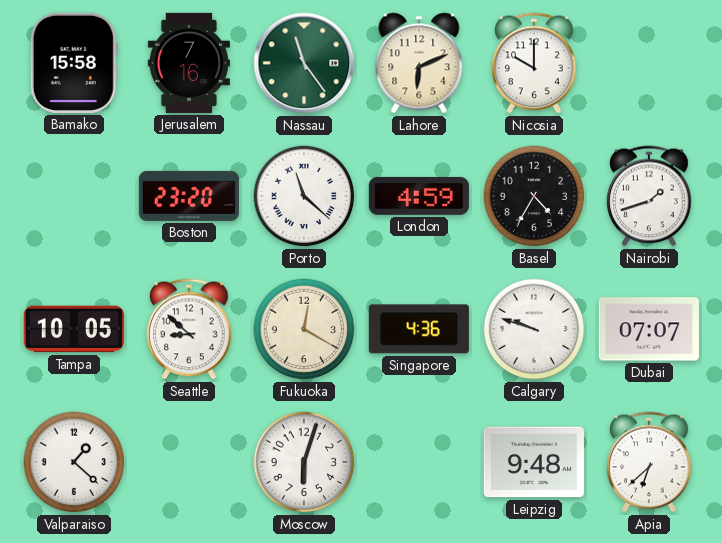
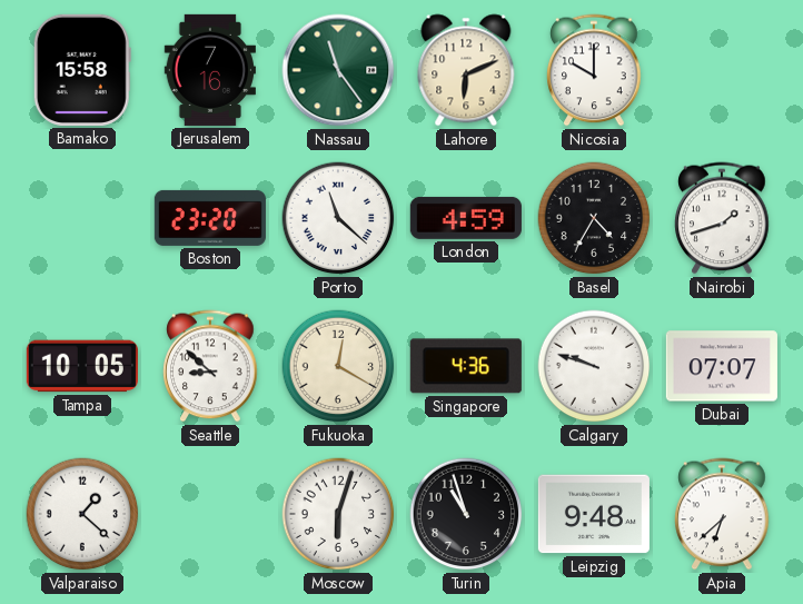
Turin: none -> 10:57 (466, 514)
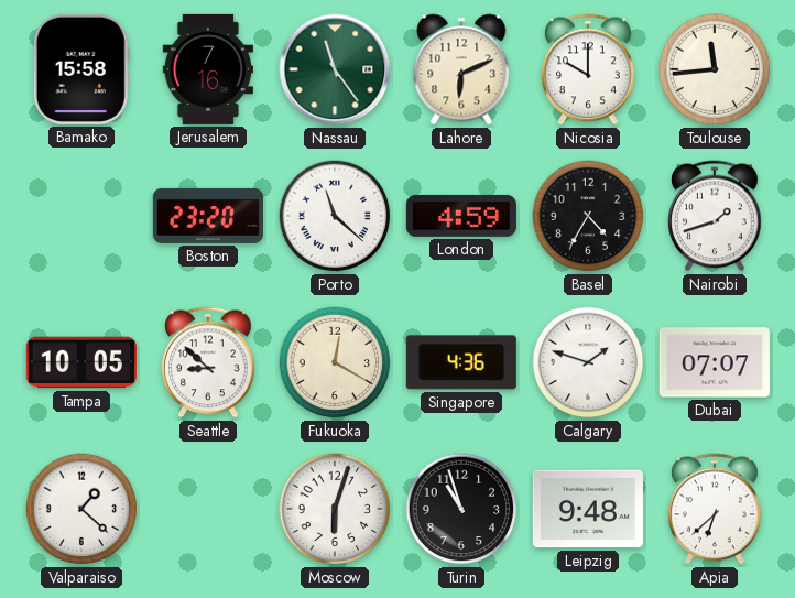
Toulouse: none -> 11:44 (715, 69)
Calgary: 9:48 -> 1:48 (588, 362)
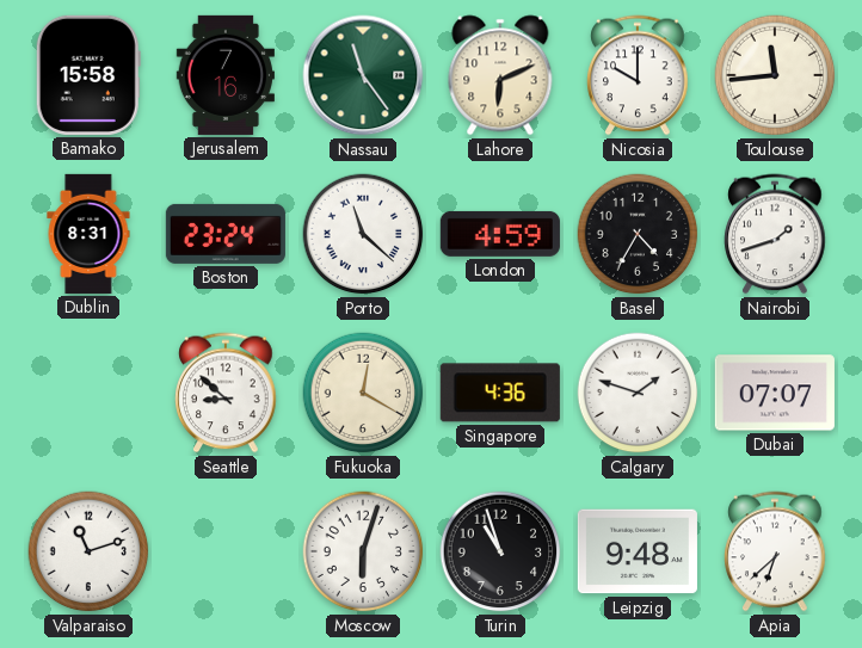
Dublin: none -> 8:31 (88, 234)
Boston: 23:20 -> 23:24 (226, 234)
Tampa: 10:05 -> none (81, 362)
Valparaiso: 1:22 -> 11:12 (88, 551)
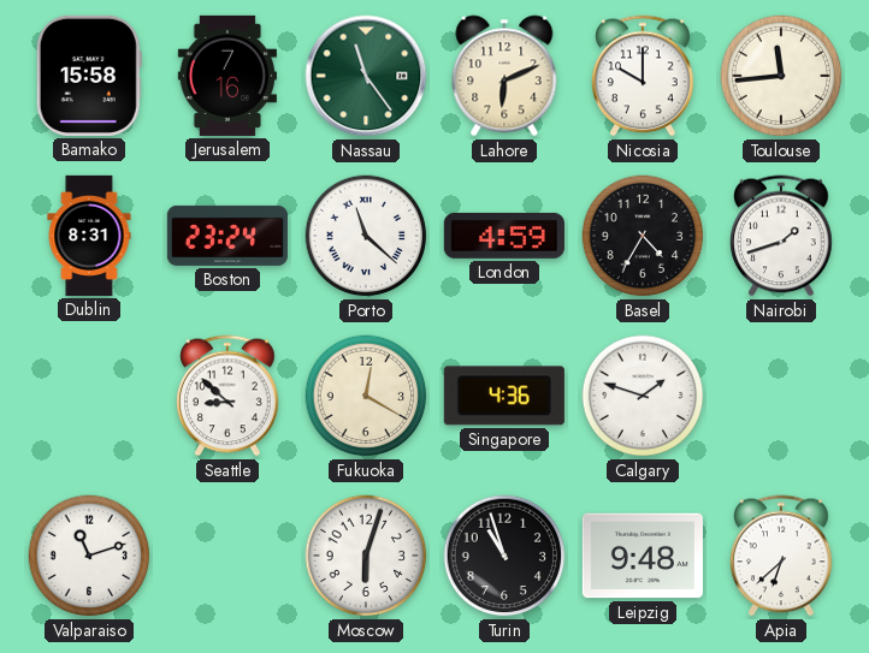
Dubai: 07:07 -> none (775, 393)
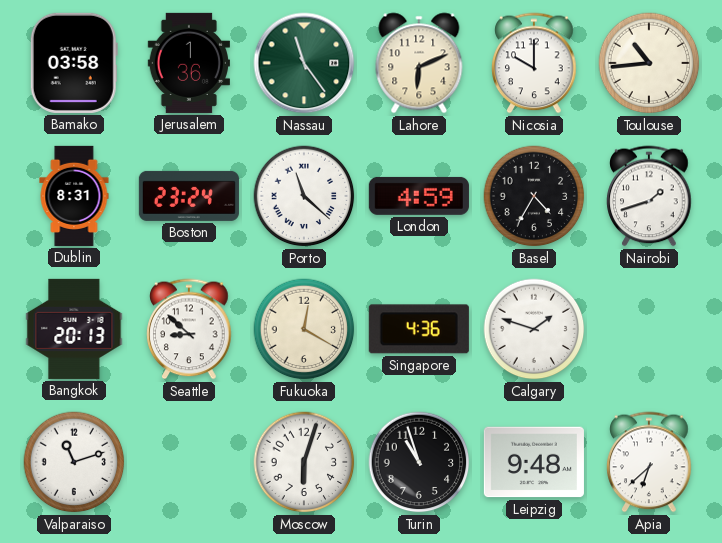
Bamako: 15:58 -> 03:58 (74, 63)
Jerusalem: 7:16 -> 1:36 (188, 63)
Toulouse: 11:44 -> 10:44 (649, 63)
Bangkok: none -> 20:13 (74, 329)
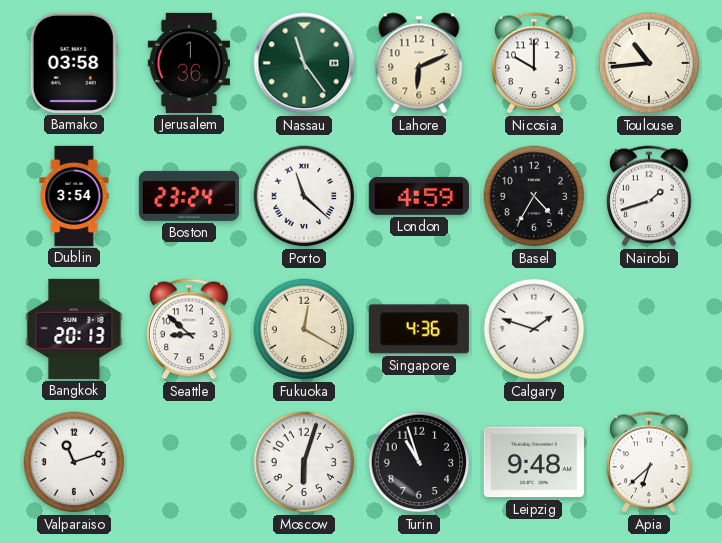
Dublin: 8:31 -> 3:54 (74, 196)
